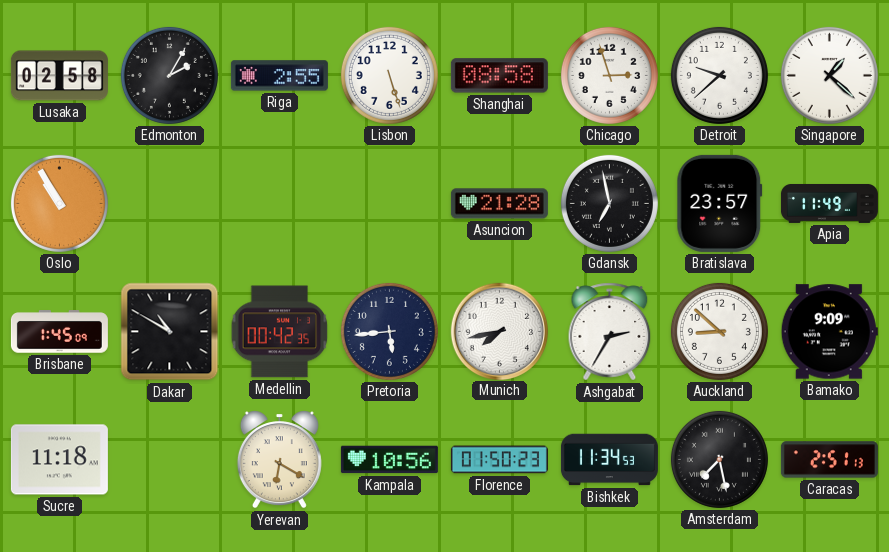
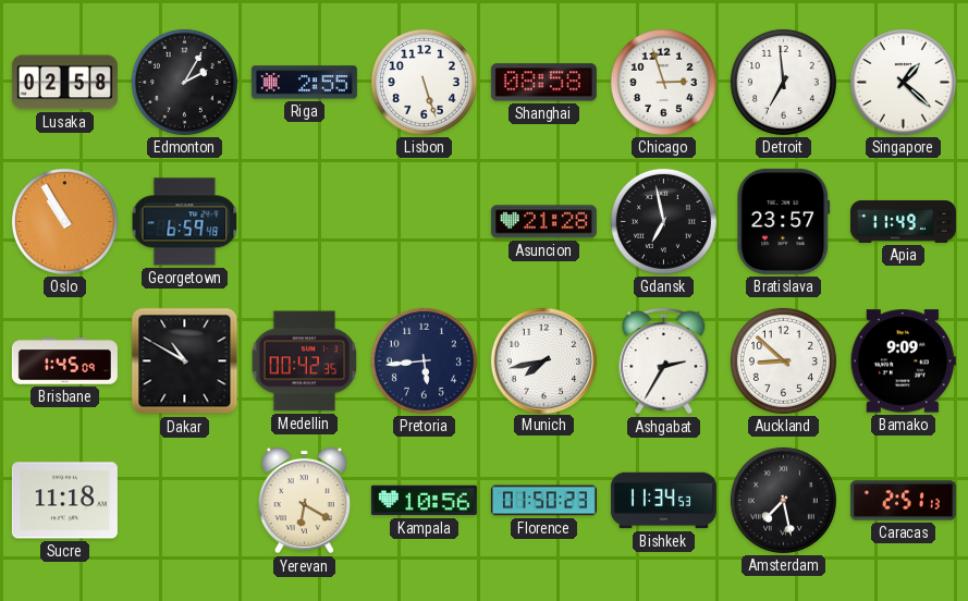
Detroit: 9:38 -> 6:59 (783, 82)
Georgetown: none -> 6:59 (185, 222)
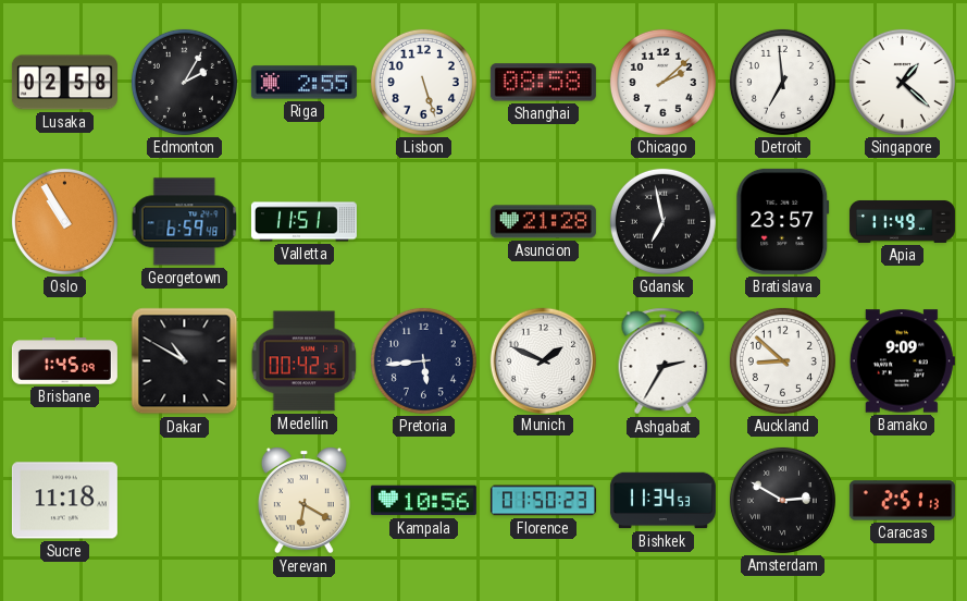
Chicago: 2:57 -> 2:08 (662, 82)
Valletta: none -> 11:51 (303, 222)
Munich: 7:43 -> 1:49 (543, 360)
Amsterdam: 7:28 -> 2:50 (782, 500)
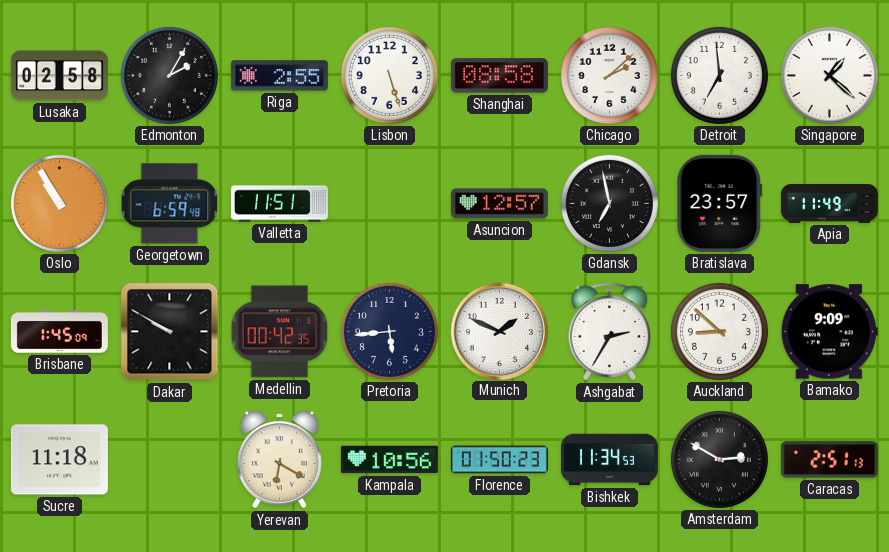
Asuncion: 21:28 -> 12:57 (499, 204)
Dakar: 10:50 -> 9:50 (170, 332)
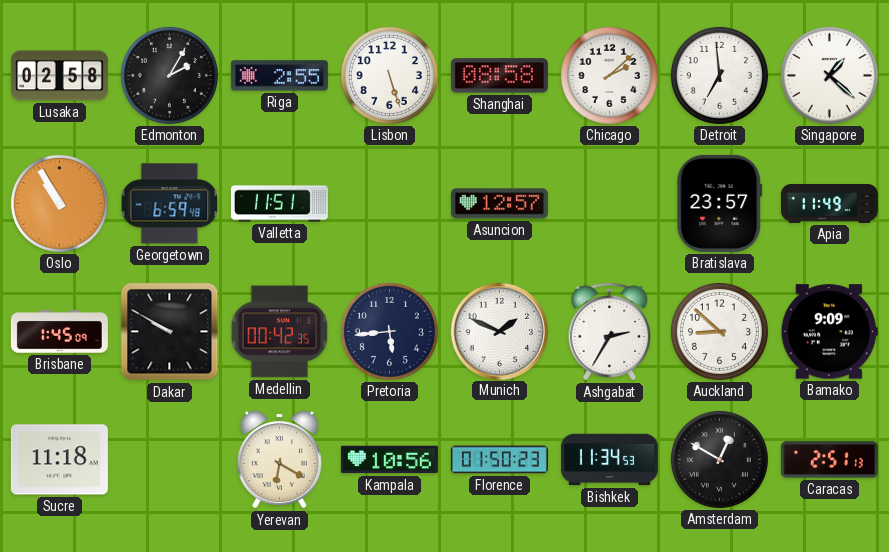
Gdansk: 6:58 -> none (609, 203)
Amsterdam: 2:50 -> 12:50 (719, 459)
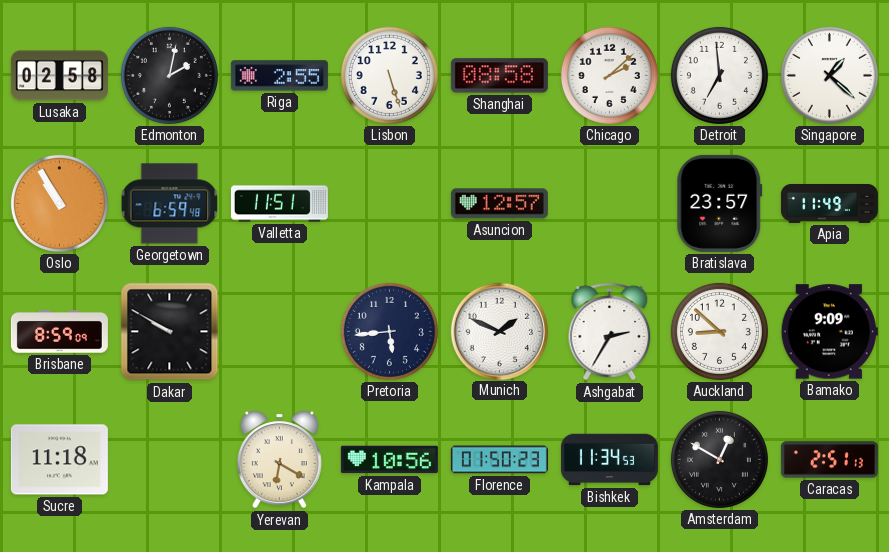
Edmonton: 2:05 -> 2:02 (169, 75)
Brisbane: 1:45 -> 8:59 (59, 332)
Medellin: 00:42 -> none (280, 332)
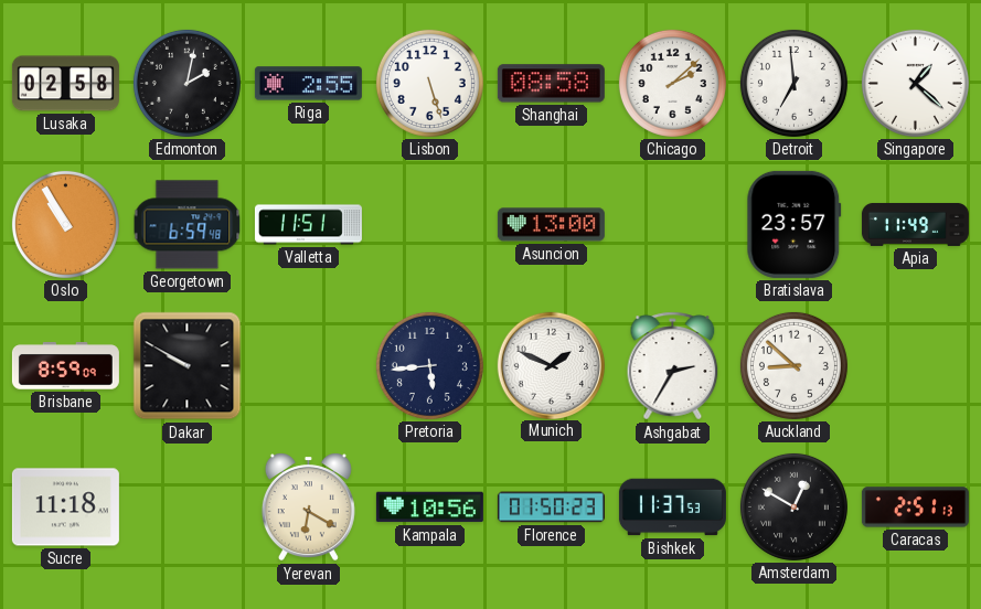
Asuncion: 12:57 -> 13:00 (551, 225)
Bamako: 9:09 -> none (829, 332)
Bishkek: 11:34 -> 11:37 (672, 507)
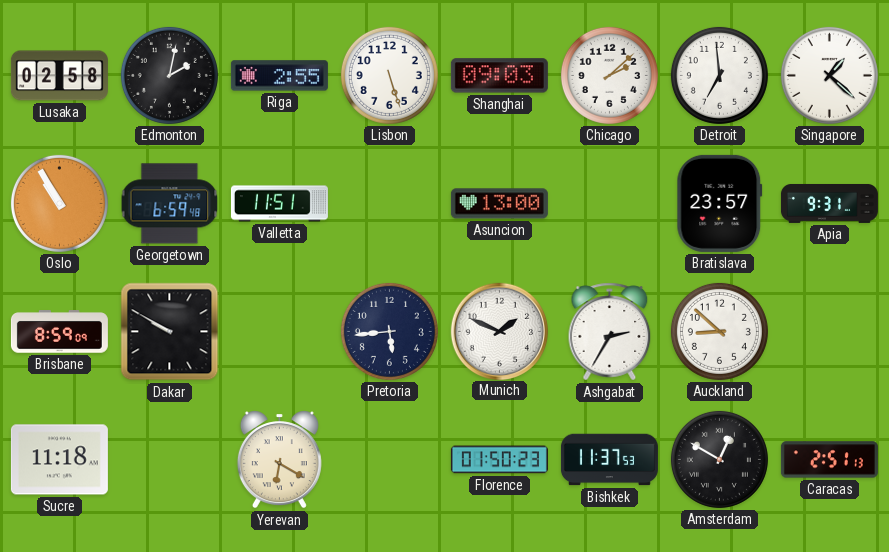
Shanghai: 08:58 -> 09:03 (499, 76)
Apia: 11:49 -> 9:31 (829, 203)
Kampala: 10:56 -> none (429, 507)
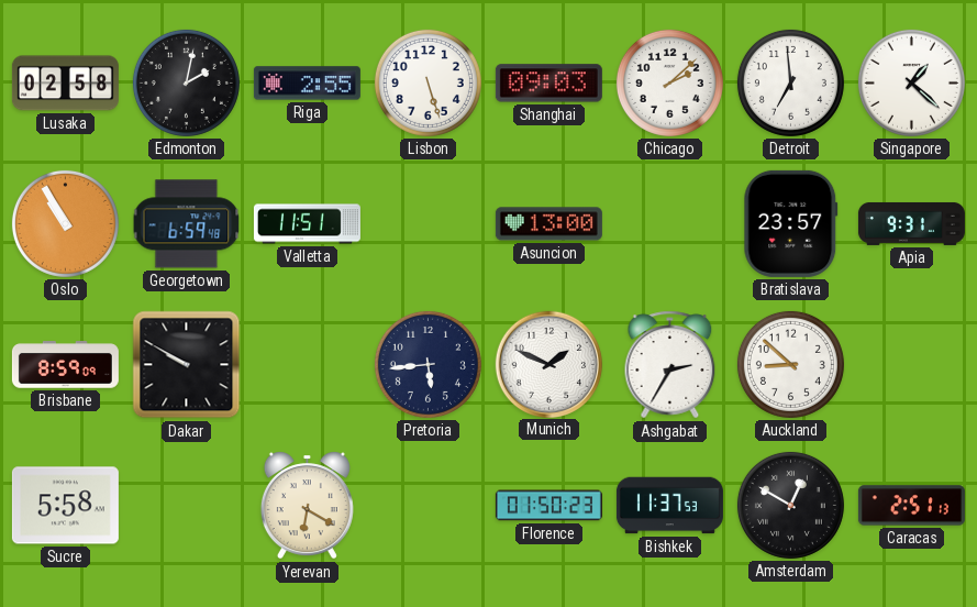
Sucre: 11:18 -> 5:58 (65, 506)
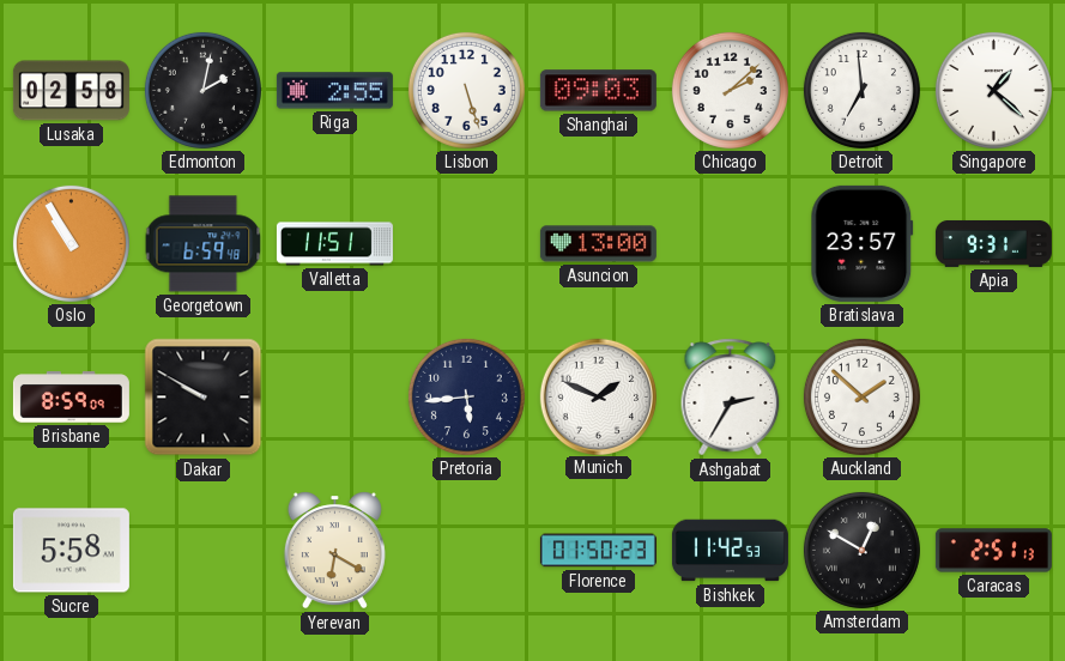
Auckland: 8:52 -> 1:52 (861, 396)
Bishkek: 11:37 -> 11:42 (730, 551)
